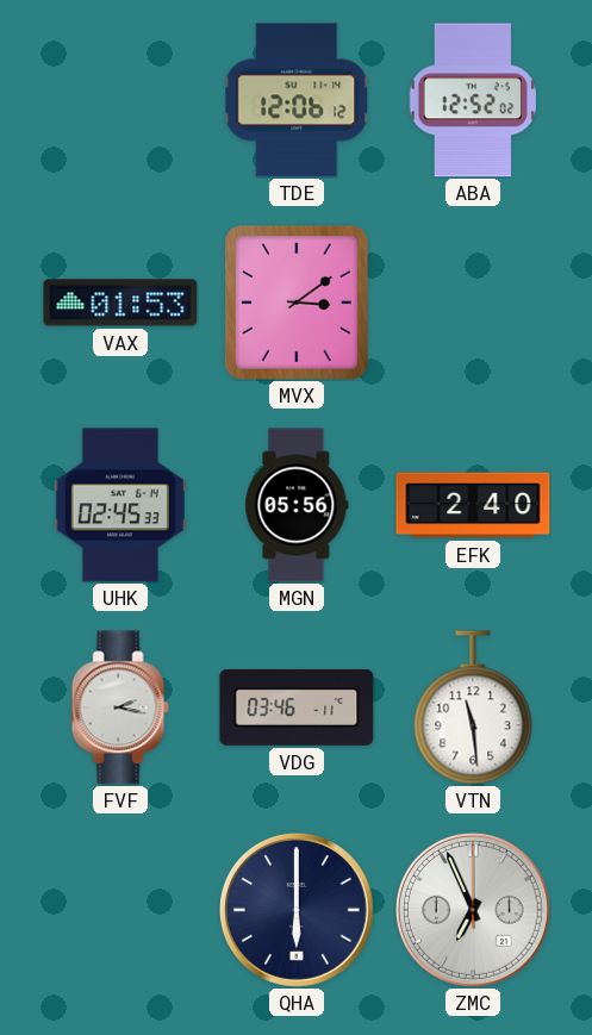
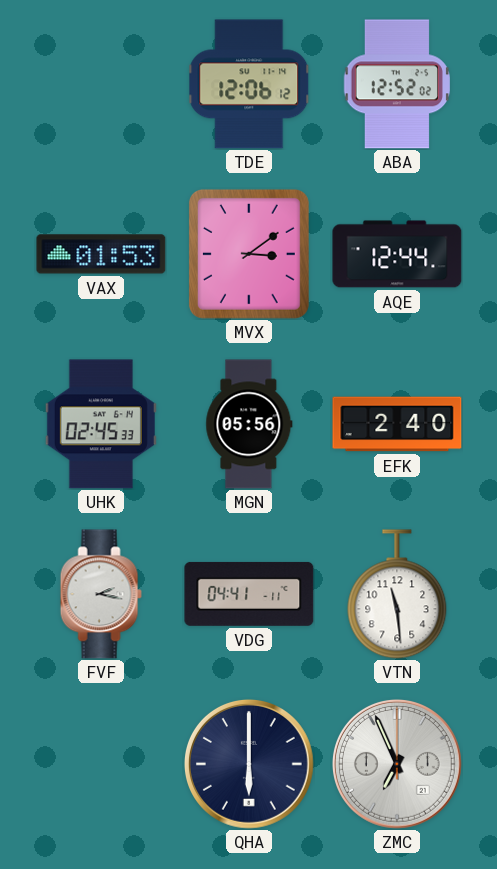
AQE: none -> 12:44 (397, 254)
VDG: 03:46 -> 04:41 (249, 594)
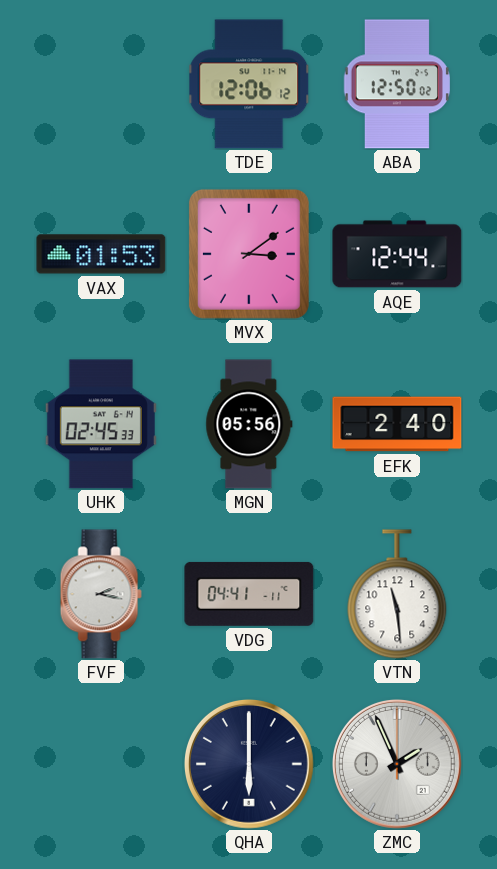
ABA: 12:52 -> 12:50 (396, 84)
ZMC: 6:56 -> 1:56 (398, 765)
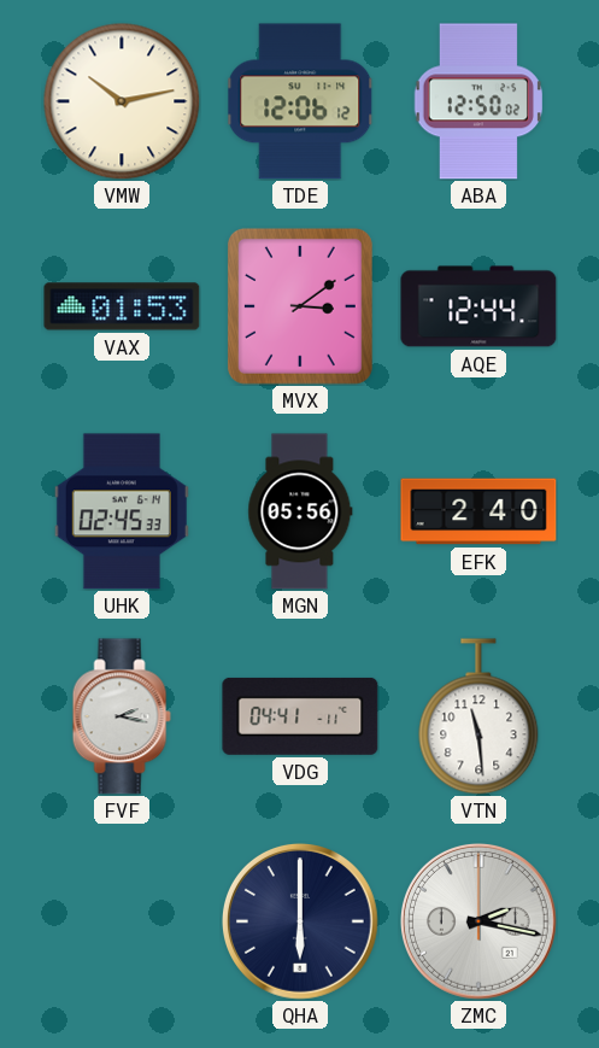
VMW: none -> 10:13 (122, 101)
ZMC: 1:56 -> 2:17 (480, 923)
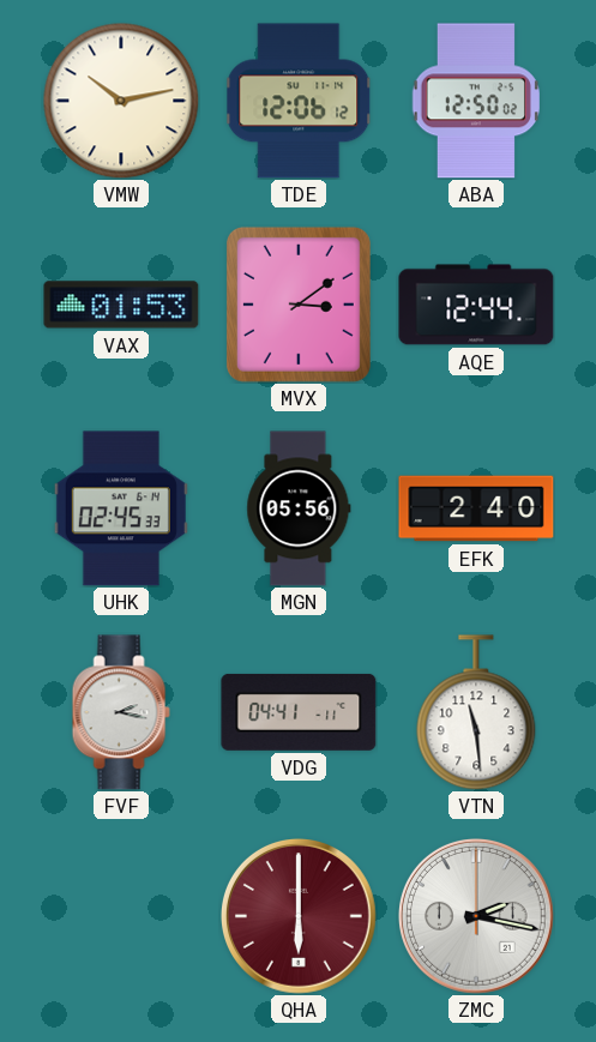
QHA dial: navy -> burgundy (300, 917)
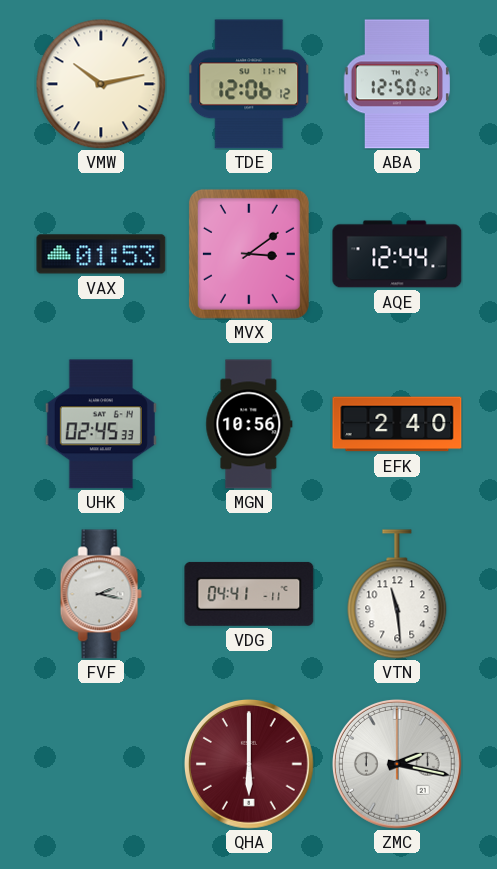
MGN: 05:56 -> 10:56 (249, 424)
